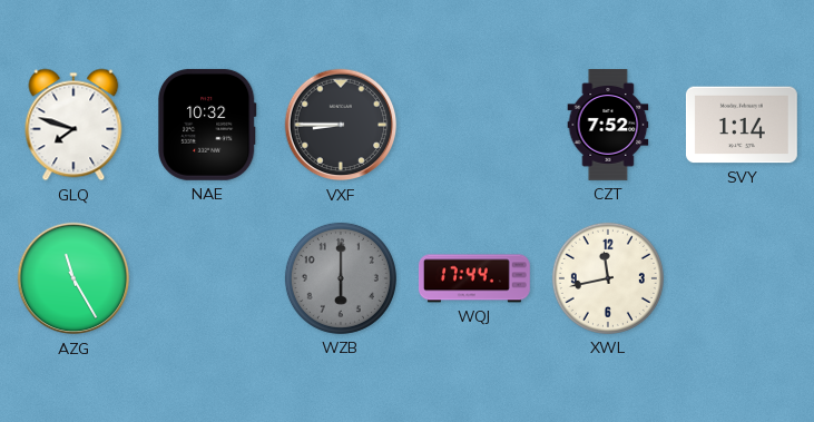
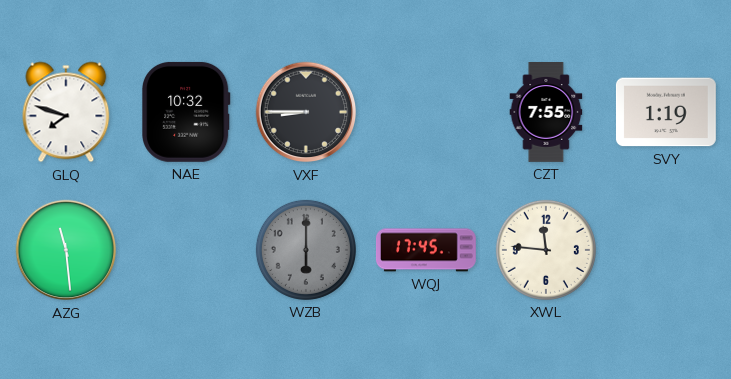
CZT: 7:52 -> 7:55 (546, 113)
SVY: 1:14 -> 1:19 (666, 112)
AZG: 11:25 -> 11:29 (66, 250)
WQJ: 17:44 -> 17:45 (426, 250)
XWL: 11:43 -> 11:46 (546, 250)
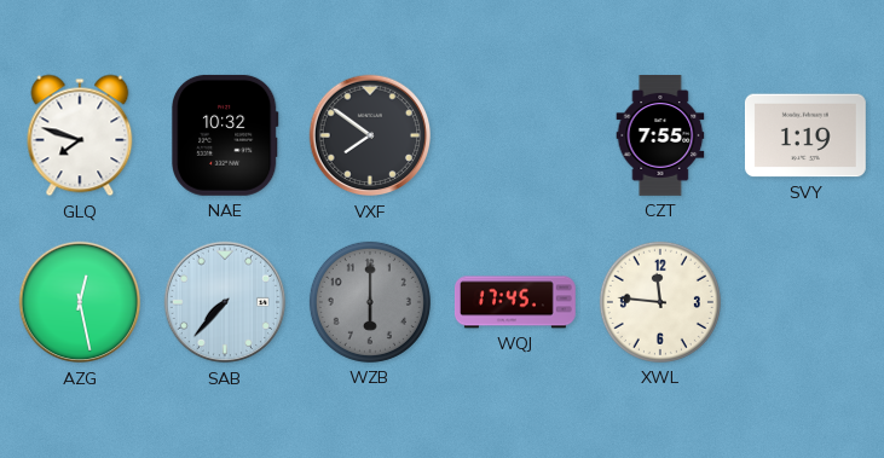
VXF: 8:45 -> 7:51 (370, 135)
AZG: 11:29 -> 12:28 (80, 302)
SAB: none -> 7:37 (225, 302)
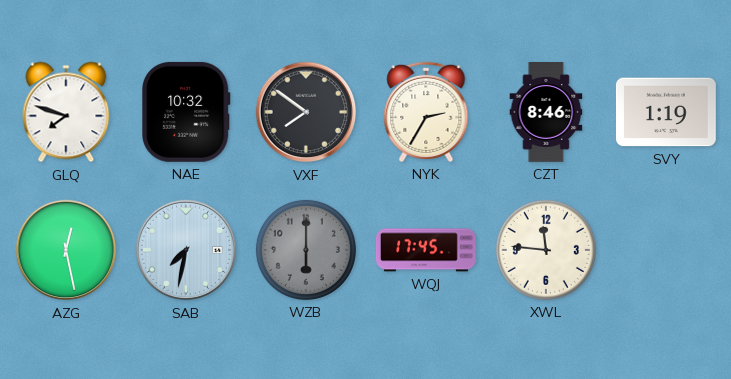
NYK: none -> 2:35 (426, 112)
CZT: 7:55 -> 8:46 (546, 113)
SAB: 7:37 -> 7:32 (186, 250)
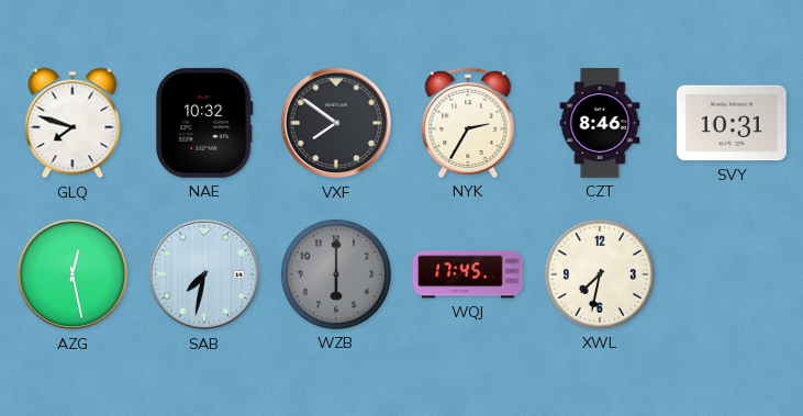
SVY: 1:19 -> 10:31 (732, 123)
XWL: 11:46 -> 7:32 (600, 274)
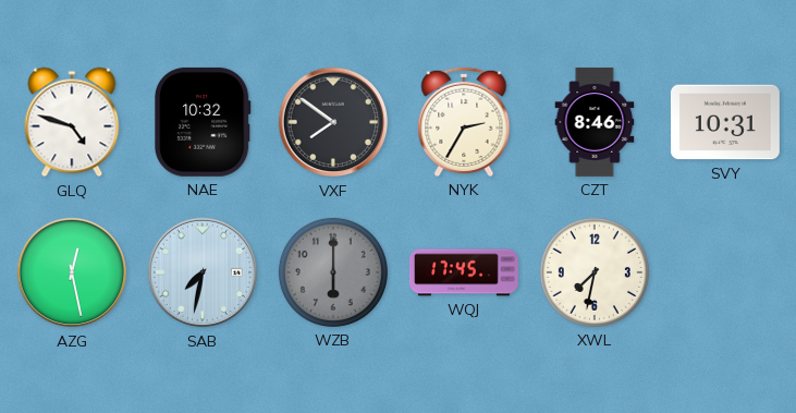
GLQ: 7:48 -> 4:48 (72, 122)
